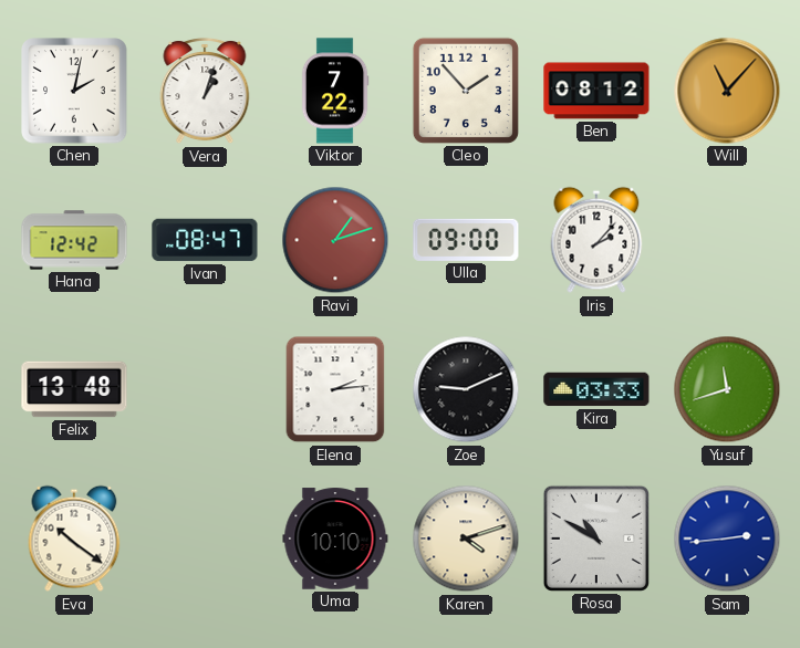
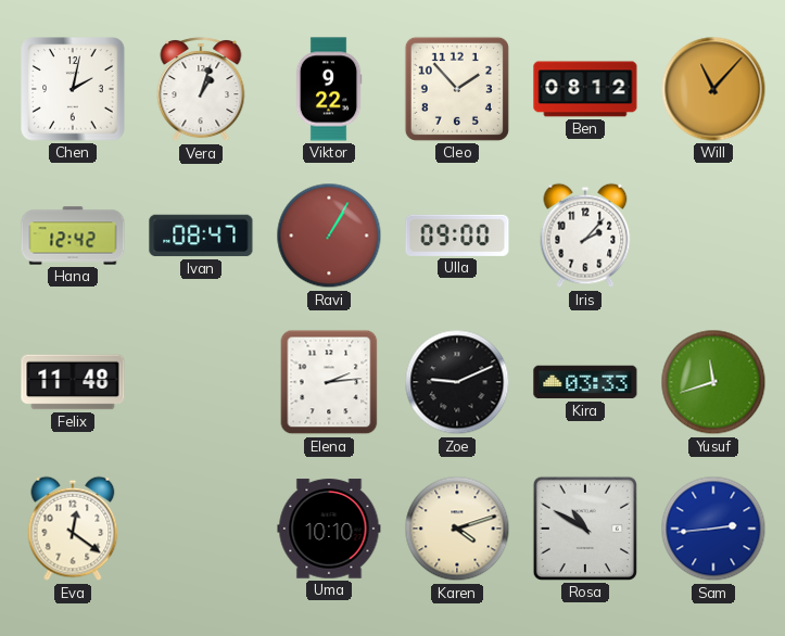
Viktor: 7:22 -> 9:22 (329, 89)
Ravi: 1:12 -> 1:05 (329, 236)
Felix: 13:48 -> 11:48 (73, 382)
Eva: 10:21 -> 12:21 (73, 529)
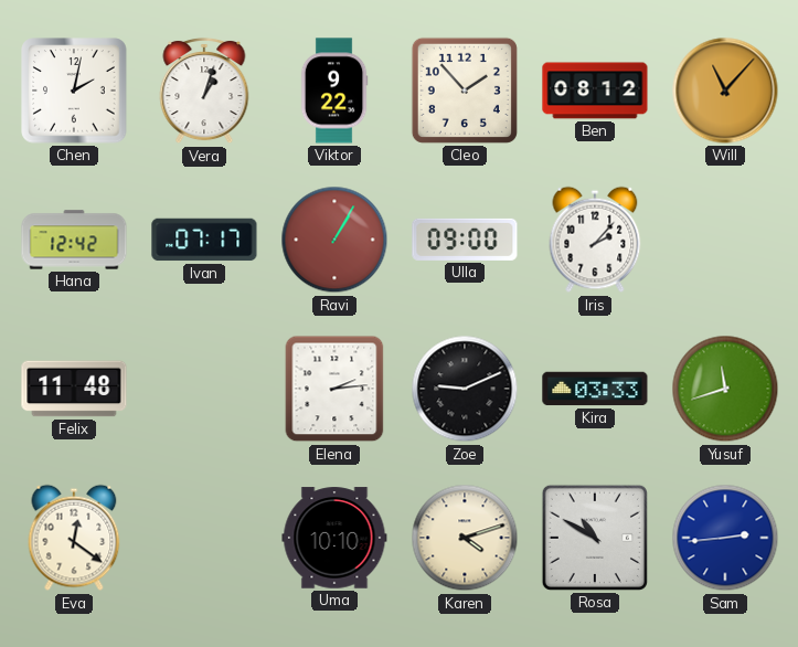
Ivan: 08:47 -> 07:17 (204, 240)
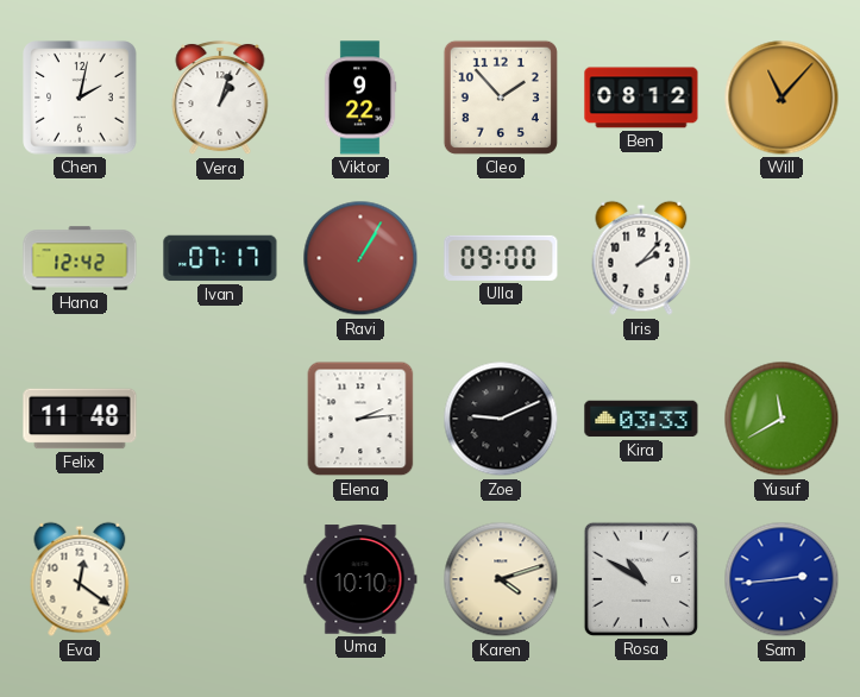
Yusuf: 11:42 -> 11:40 (781, 419)
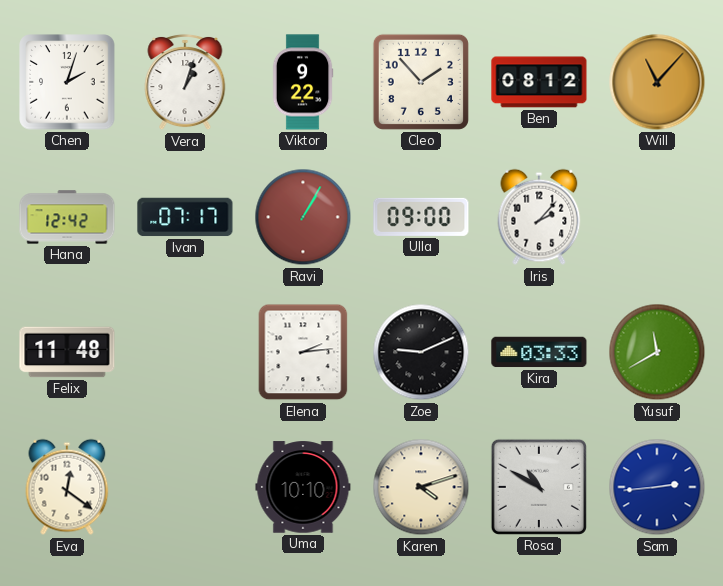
Chen: 2:02 -> 2:03 (67, 82)
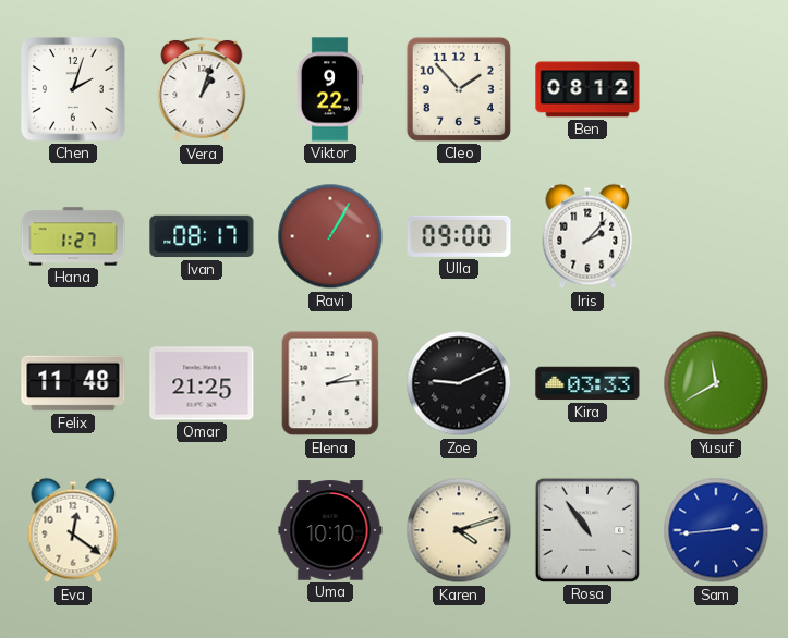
Will: 11:07 -> none (657, 82)
Hana: 12:42 -> 1:27 (73, 236)
Ivan: 07:17 -> 08:17 (202, 236)
Omar: none -> 21:25 (202, 383)
Rosa: 10:50 -> 10:54 (587, 530)
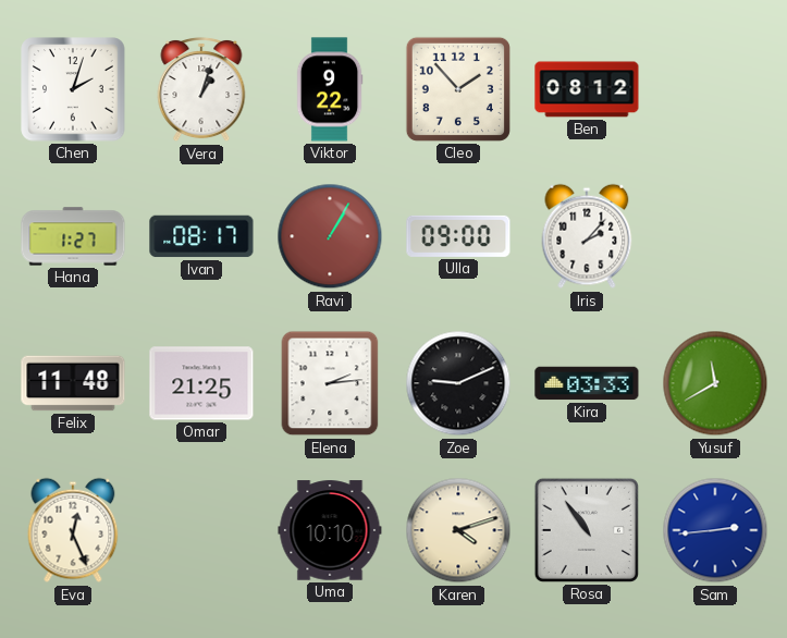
Eva: 12:21 -> 12:26 (73, 530)
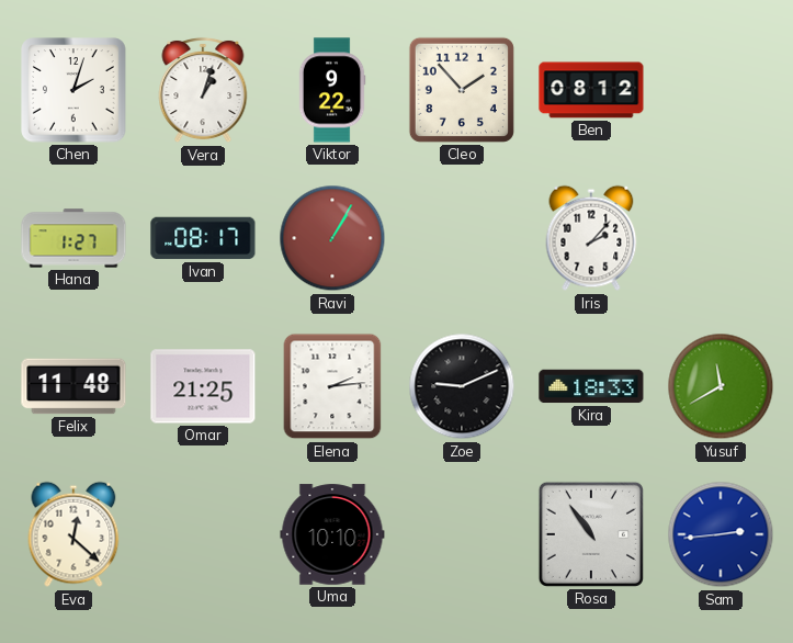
Ulla: 09:00 -> none (458, 236)
Kira: 03:33 -> 18:33 (591, 386)
Eva: 12:26 -> 12:22 (73, 534)
Karen: 4:12 -> none (458, 530)
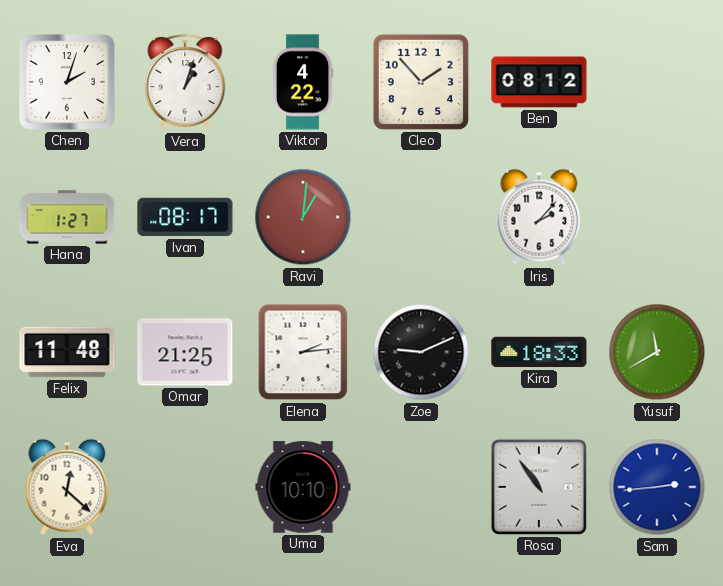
Viktor: 9:22 -> 4:22 (303, 82)
Ravi: 1:05 -> 1:01 (303, 217)
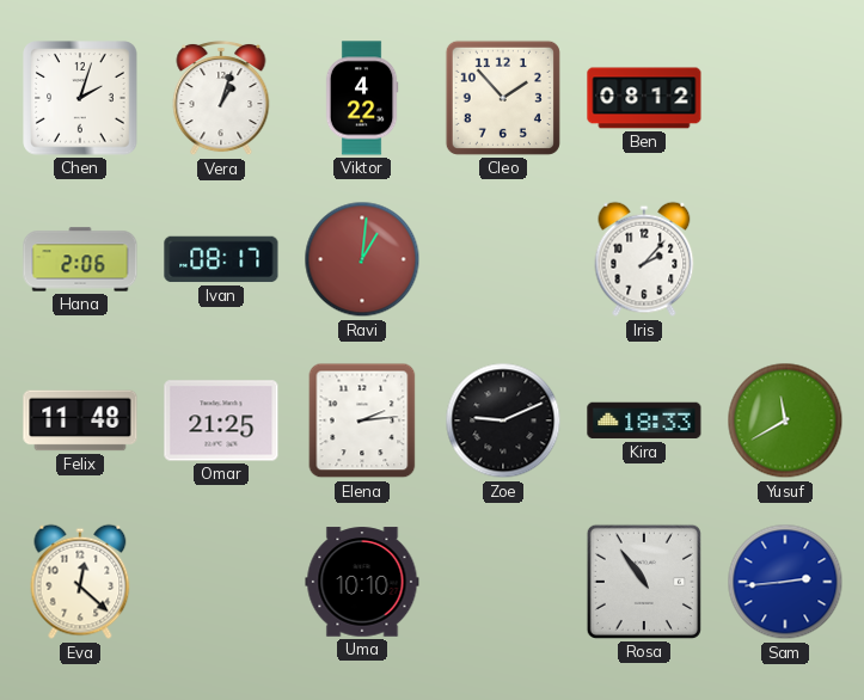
Hana: 1:27 -> 2:06 (80, 259)
